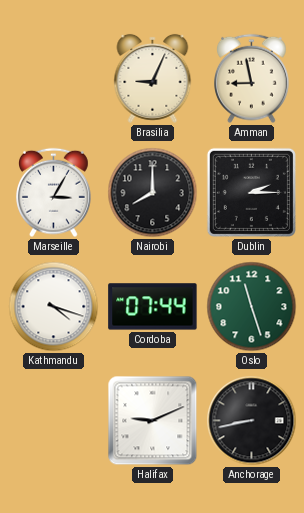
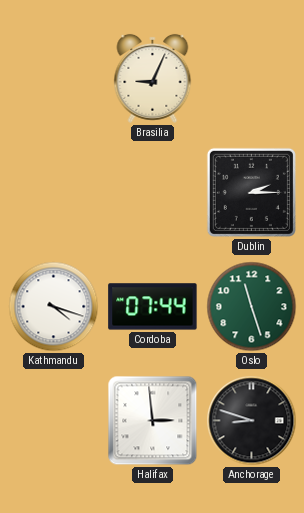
Amman: 8:58 -> none (252, 79)
Marseille: 3:05 -> none (54, 193)
Nairobi: 8:00 -> none (153, 193)
Halifax: 9:11 -> 2:59 (153, 421)
Anchorage: 8:43 -> 8:48 (252, 421)
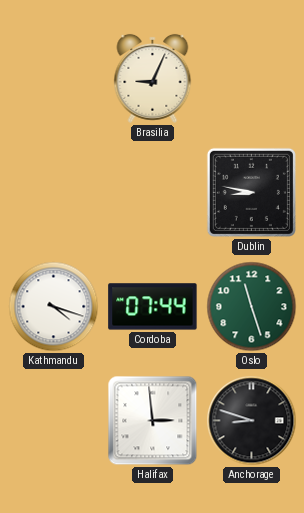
Dublin: 2:15 -> 8:47 (251, 192)
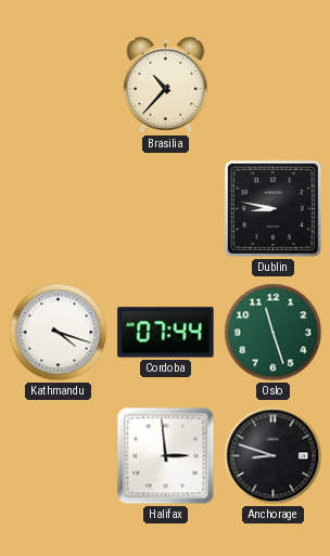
Brasilia: 9:04 -> 10:37 (166, 85)
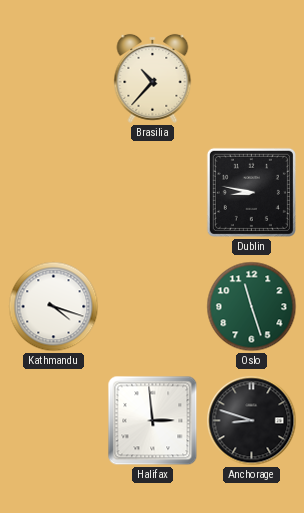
Cordoba: 07:44 -> none (166, 333)
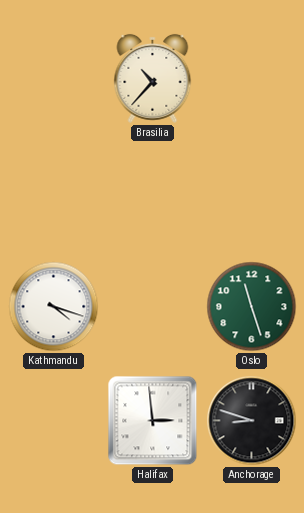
Dublin: 8:47 -> none (251, 192)
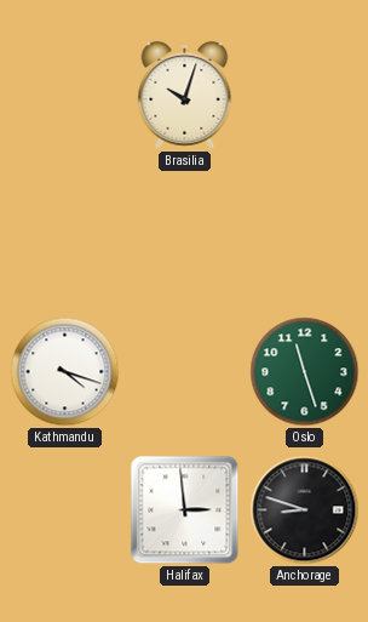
Brasilia: 10:37 -> 10:03 (185, 95)
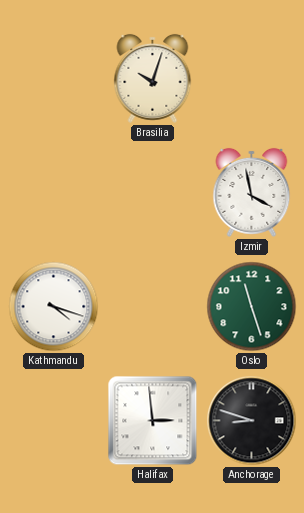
Izmir: none -> 3:58 (252, 192)
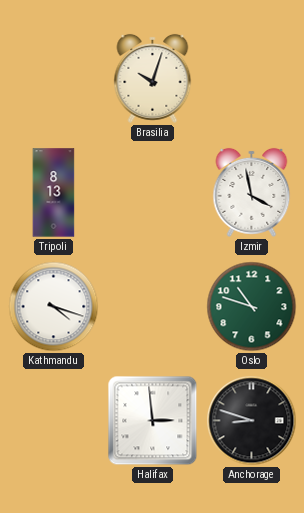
Tripoli: none -> 8:13 (54, 193)
Oslo: 11:27 -> 10:48 (252, 307)
